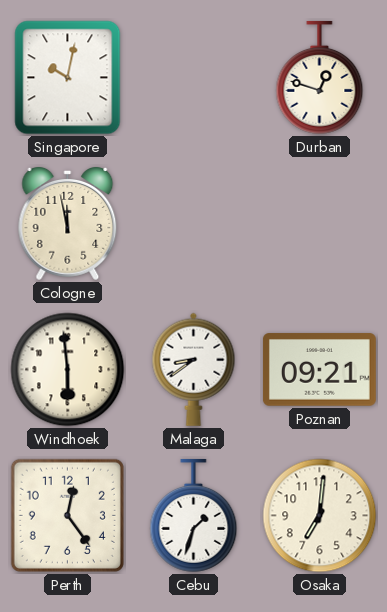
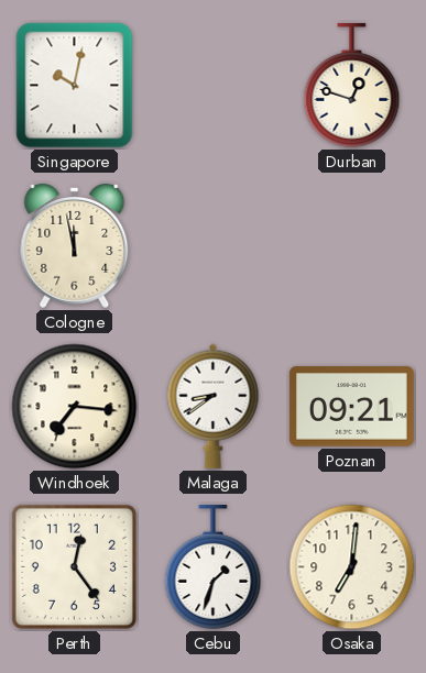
Windhoek: 5:59 -> 7:16 (75, 407)
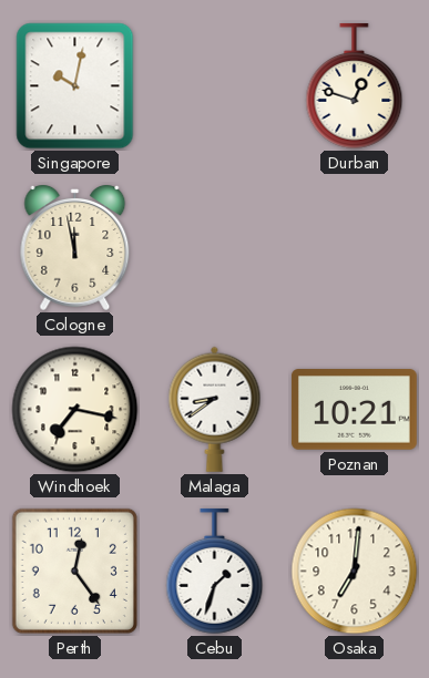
Windhoek: 7:16 -> 7:17 (75, 410)
Poznan: 09:21 -> 10:21 (354, 410)
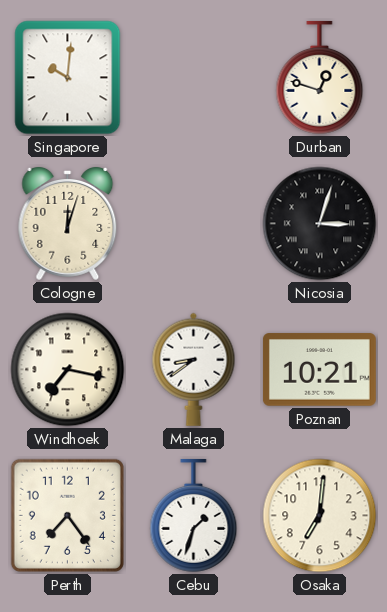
Singapore: 10:02 -> 10:01 (68, 78)
Cologne: 11:58 -> 12:03 (68, 224)
Nicosia: none -> 3:03 (320, 224)
Perth: 12:24 -> 7:24 (67, 515)
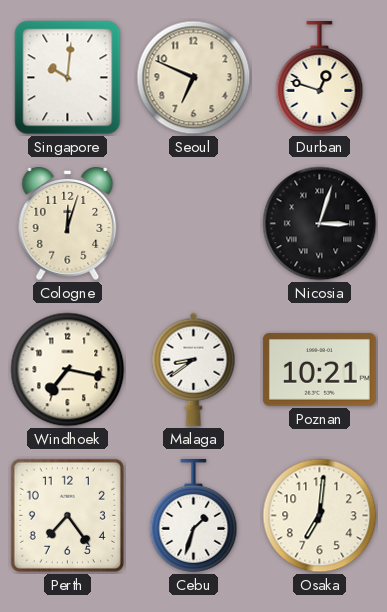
Seoul: none -> 6:49 (194, 78)
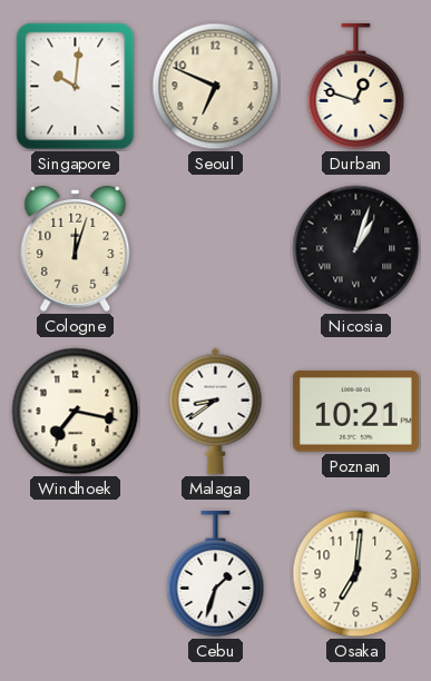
Nicosia: 3:03 -> 1:03 (356, 249)
Perth: 7:24 -> none (67, 515)
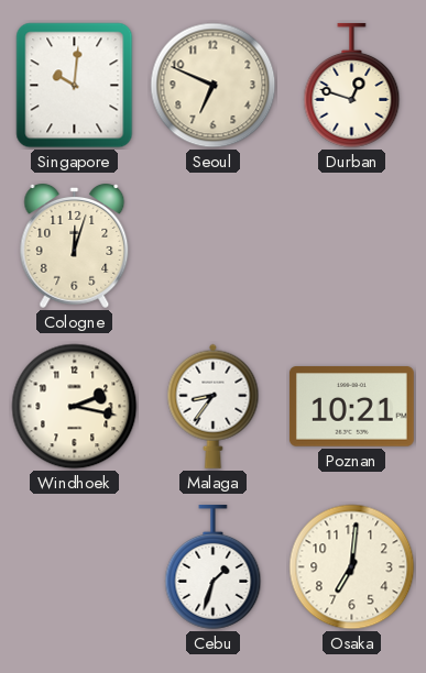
Nicosia: 1:03 -> none (356, 249)
Windhoek: 7:17 -> 2:17 (75, 407)
Malaga: 8:39 -> 8:36 (214, 406)
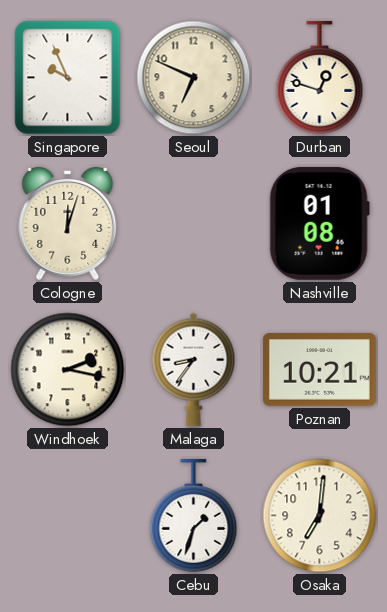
Singapore: 10:01 -> 9:56 (68, 78)
Nashville: none -> 01:08 (319, 223)
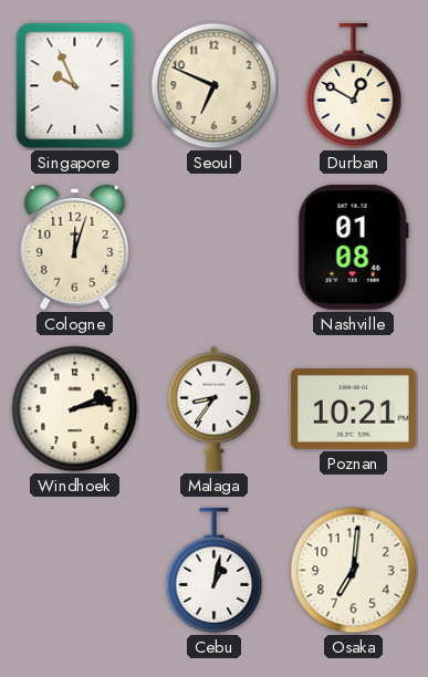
Durban: 12:48 -> 12:50 (354, 85)
Windhoek: 2:17 -> 2:13 (75, 409)
Cebu: 1:33 -> 1:02 (215, 570)
